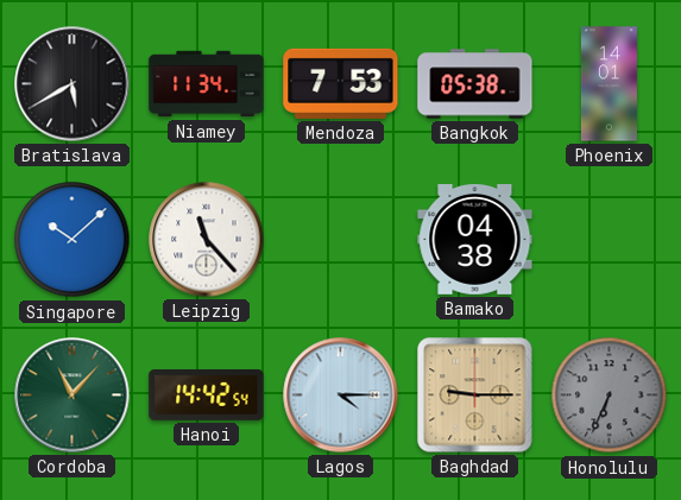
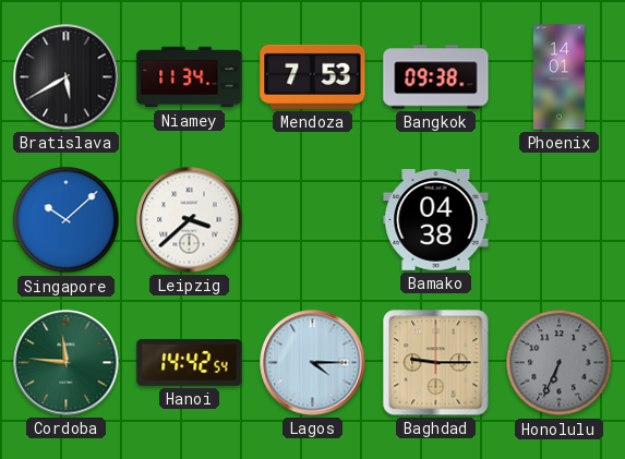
Bangkok: 05:38 -> 09:38 (436, 77)
Leipzig: 11:23 -> 3:38 (190, 220)
Cordoba: 11:07 -> 11:46 (67, 363)
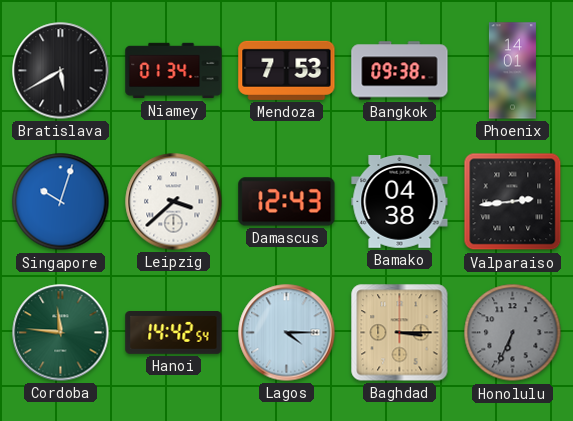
Niamey: 11:34 -> 01:34 (174, 71)
Singapore: 10:08 -> 10:03 (61, 202)
Damascus: none -> 12:43 (287, 202)
Valparaiso: none -> 2:44 (513, 202)
Baghdad: 9:15 -> 3:15 (400, 333)
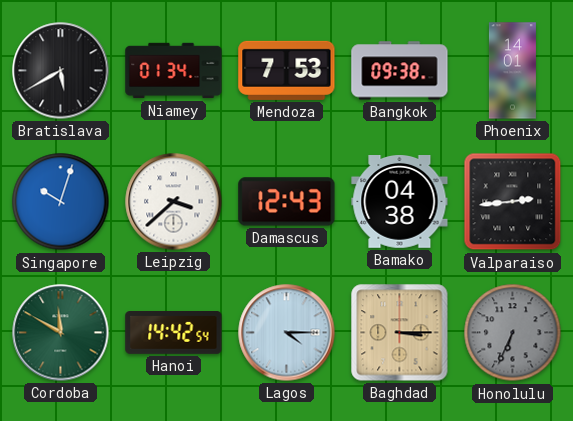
Cordoba: 11:46 -> 11:50 (61, 333)
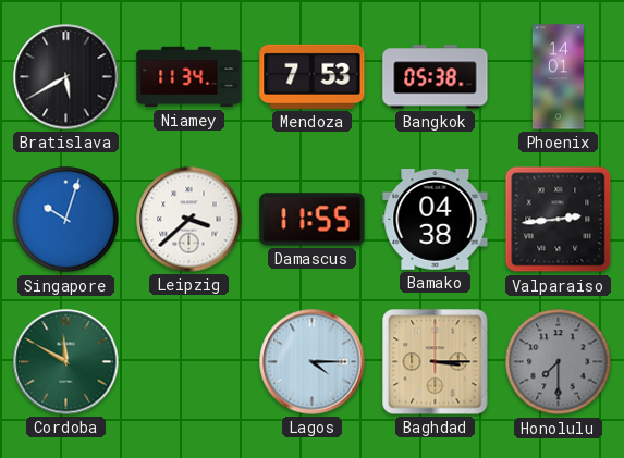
Niamey: 01:34 -> 11:34 (189, 77)
Bangkok: 09:38 -> 05:38 (436, 77)
Damascus: 12:43 -> 11:55 (313, 220)
Hanoi: 14:42 -> none (174, 333)
Honolulu: 6:34 -> 7:30 (559, 362)
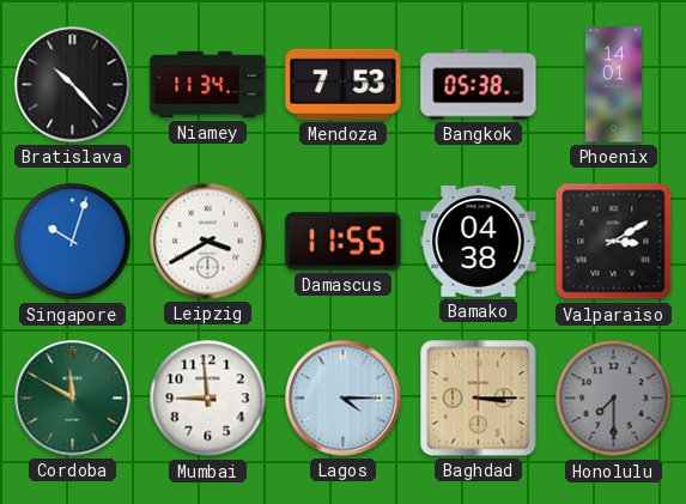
Bratislava: 5:40 -> 10:23 (73, 85)
Leipzig: 3:38 -> 3:40 (208, 242)
Valparaiso: 2:44 -> 3:10 (614, 242)
Mumbai: none -> 8:59 (208, 399)
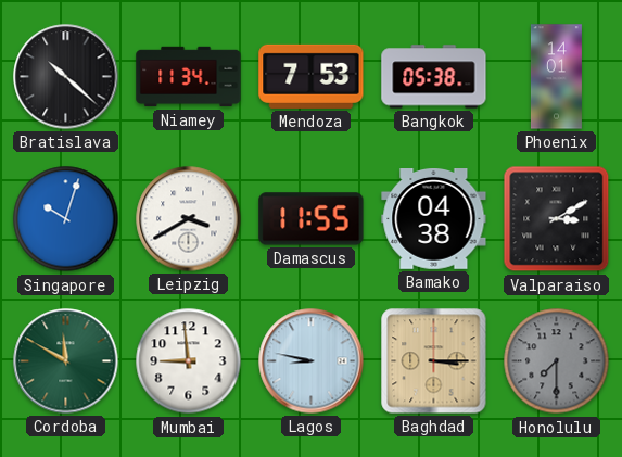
Bratislava: 10:23 -> 10:22 (66, 77)
Lagos: 4:15 -> 8:47 (312, 361)
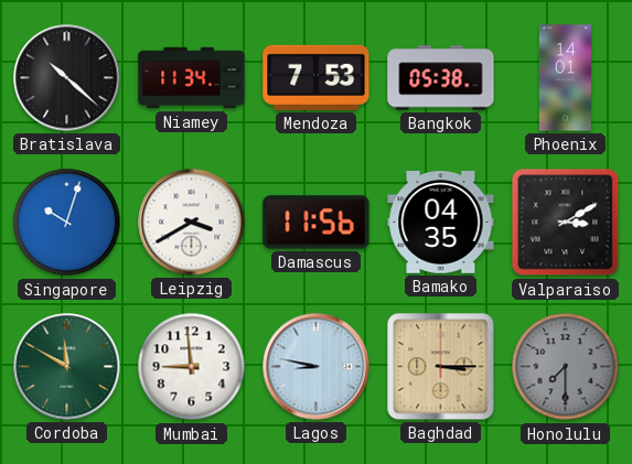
Damascus: 11:55 -> 11:56 (317, 223)
Bamako: 04:38 -> 04:35 (441, 223)
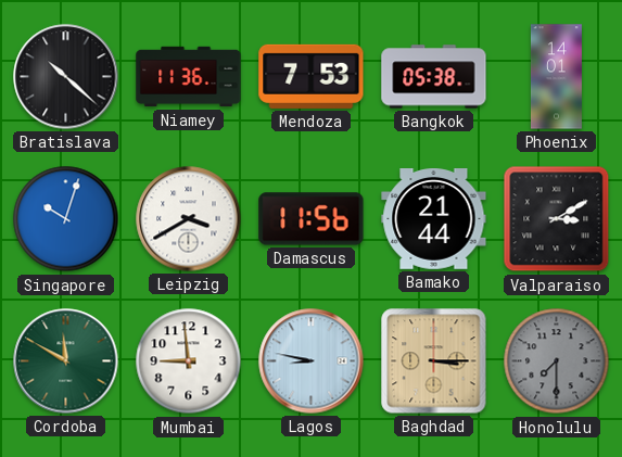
Niamey: 11:34 -> 11:36 (189, 77)
Bamako: 04:35 -> 21:44 (434, 219)
